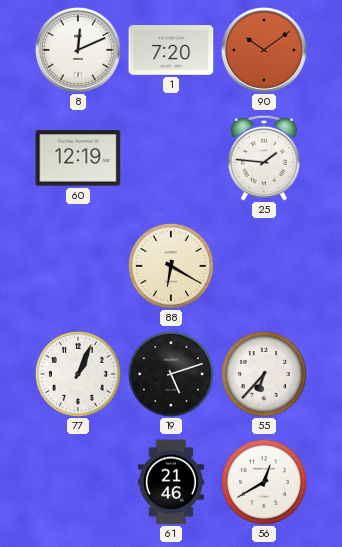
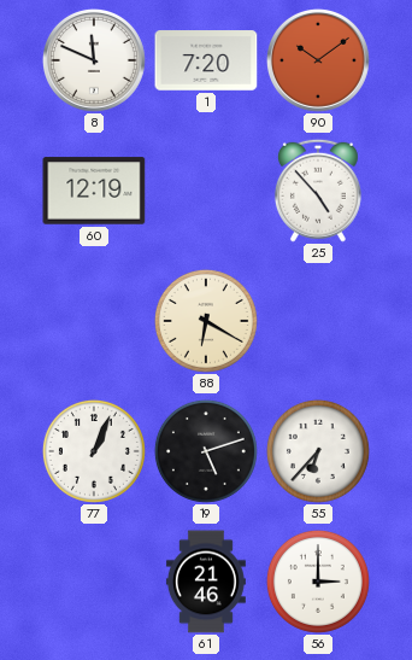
8: 12:11 -> 11:49 (94, 60)
25: 1:46 -> 4:53 (318, 191)
56: 12:40 -> 3:00 (318, 582)
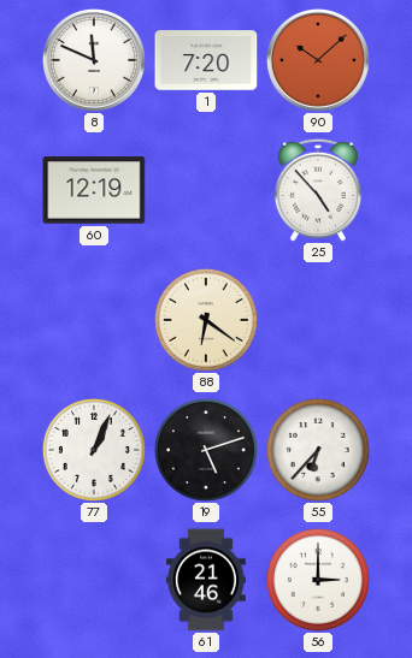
90: 10:09 -> 10:08 (318, 60)
88: 6:20 -> 6:21 (206, 320)
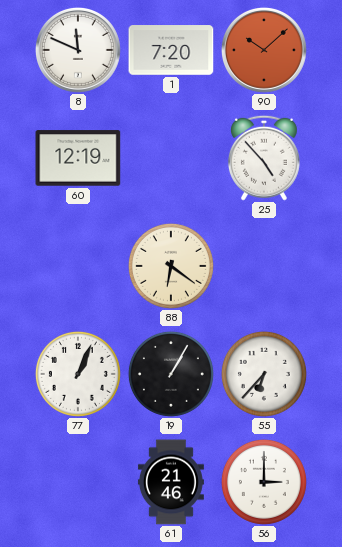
19: 5:12 -> 1:05 (171, 374)
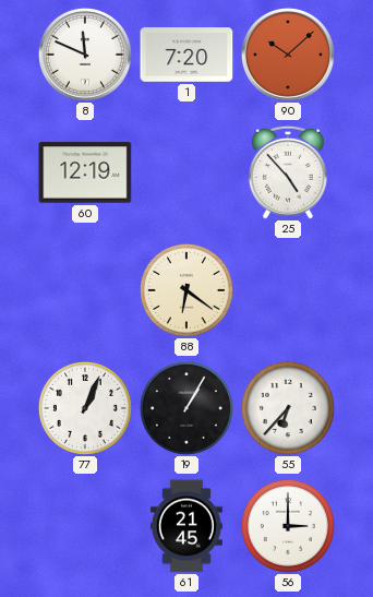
61: 21:46 -> 21:45 (186, 526)
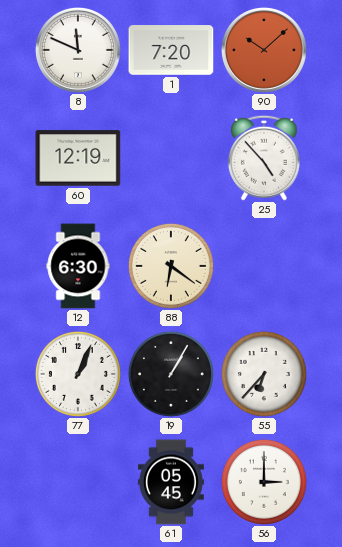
12: none -> 6:30 (78, 266)
61: 21:45 -> 05:45 (171, 482)
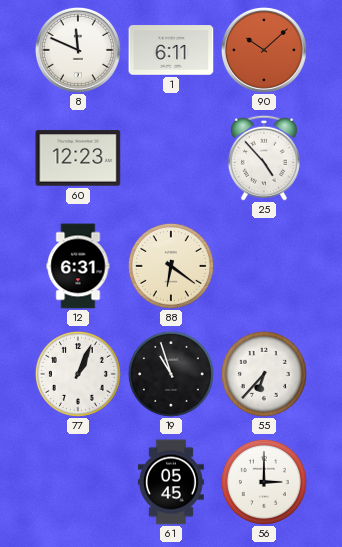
1: 7:20 -> 6:11 (171, 50)
60: 12:19 -> 12:23 (78, 158)
12: 6:30 -> 6:31 (78, 266)
19: 1:05 -> 10:57 (171, 374)
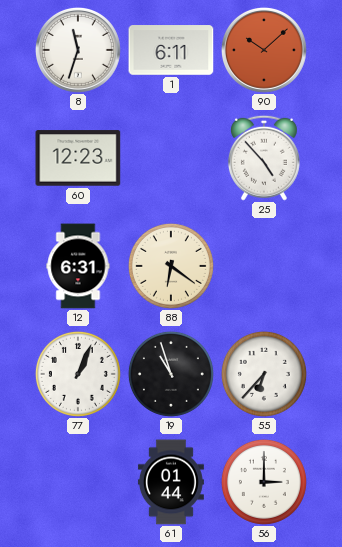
8: 11:49 -> 11:33 (78, 50)
61: 05:45 -> 01:44 (171, 482)
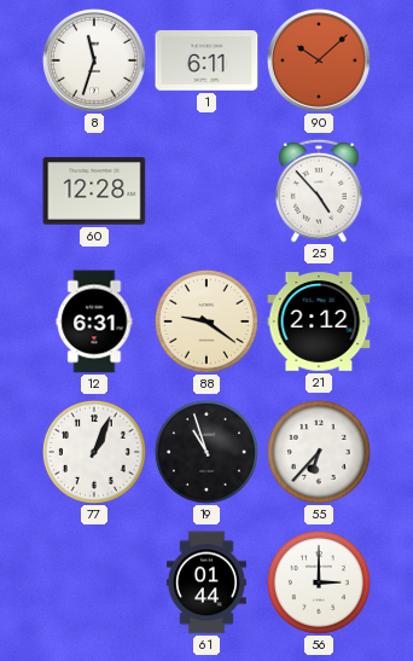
60: 12:23 -> 12:28 (94, 191)
88: 6:21 -> 9:21 (206, 321)
21: none -> 2:12 (319, 321)
